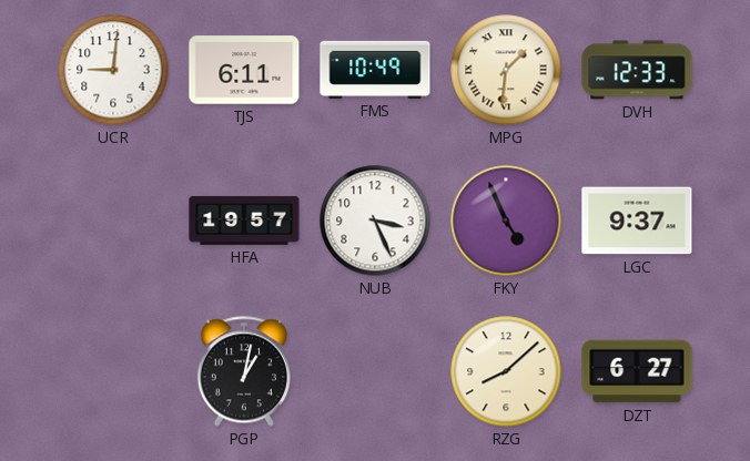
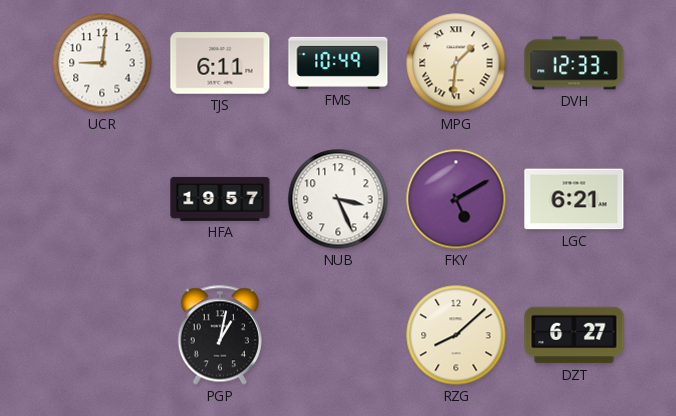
FKY: 4:56 -> 5:10 (456, 199)
LGC: 9:37 -> 6:21 (574, 199)
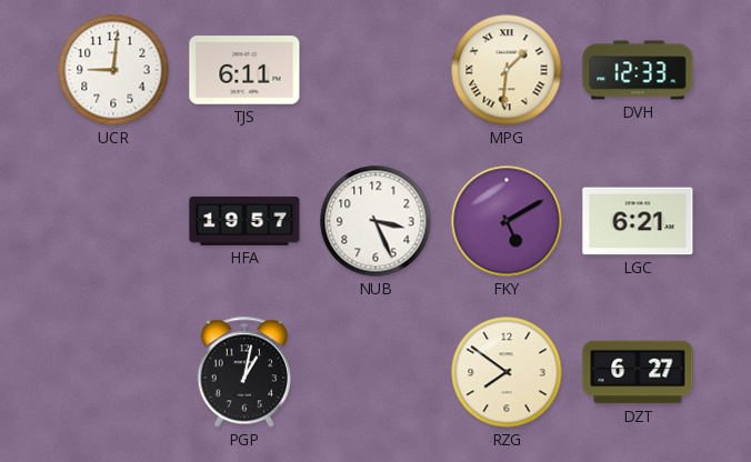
FMS: 10:49 -> none (338, 63)
RZG: 8:08 -> 7:51 (507, 372)
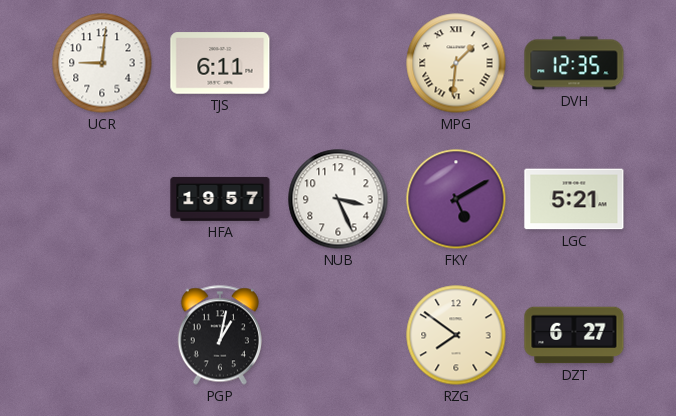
DVH: 12:33 -> 12:35 (574, 63)
LGC: 6:21 -> 5:21 (574, 199)
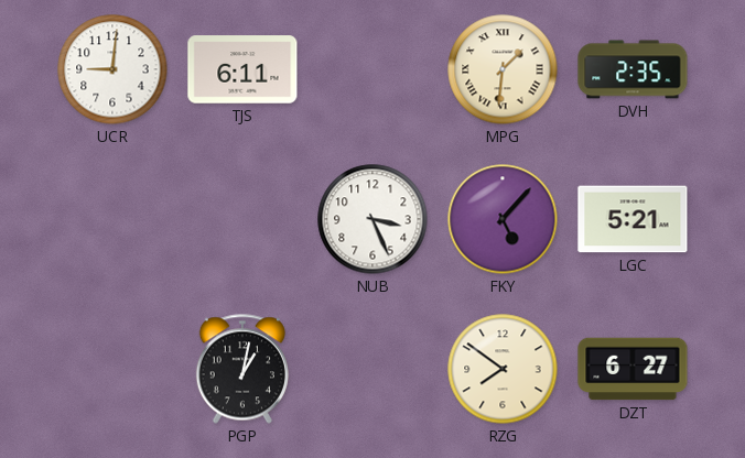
DVH: 12:35 -> 2:35 (633, 69)
HFA: 19:57 -> none (220, 199)
FKY: 5:10 -> 5:07 (503, 219)
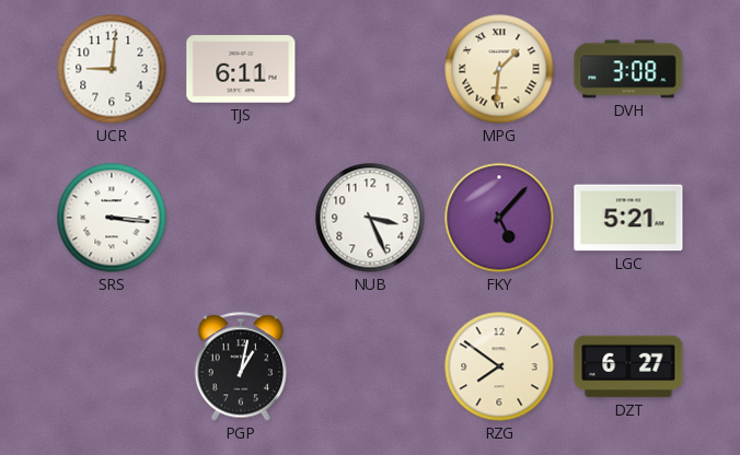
DVH: 2:35 -> 3:08 (628, 69)
SRS: none -> 3:16 (112, 218)
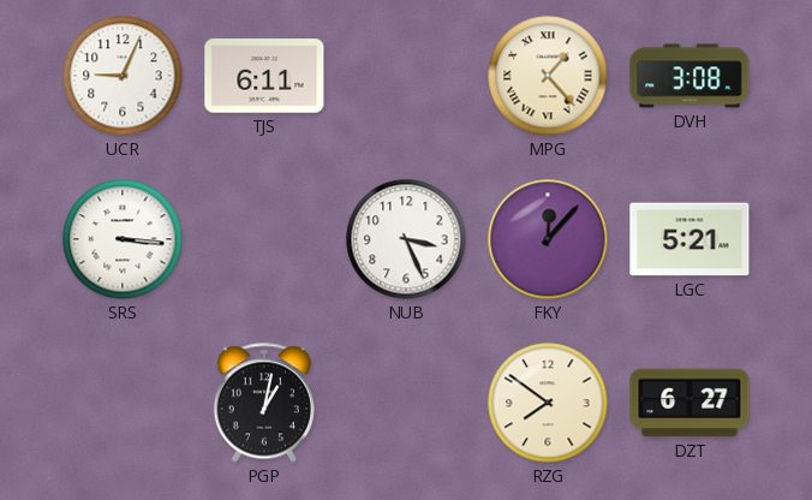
UCR: 9:01 -> 9:04 (123, 76)
MPG: 1:31 -> 1:23 (548, 76)
FKY: 5:07 -> 12:07 (548, 239)
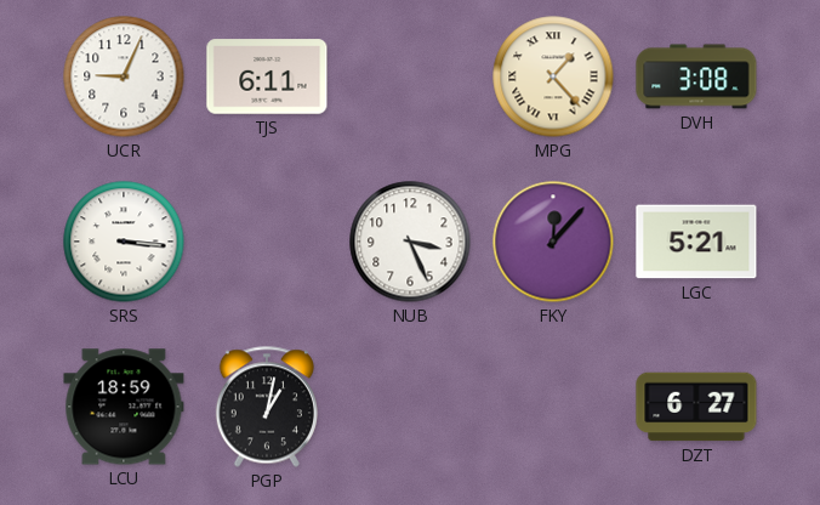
LCU: none -> 18:59 (124, 407)
RZG: 7:51 -> none (548, 403)
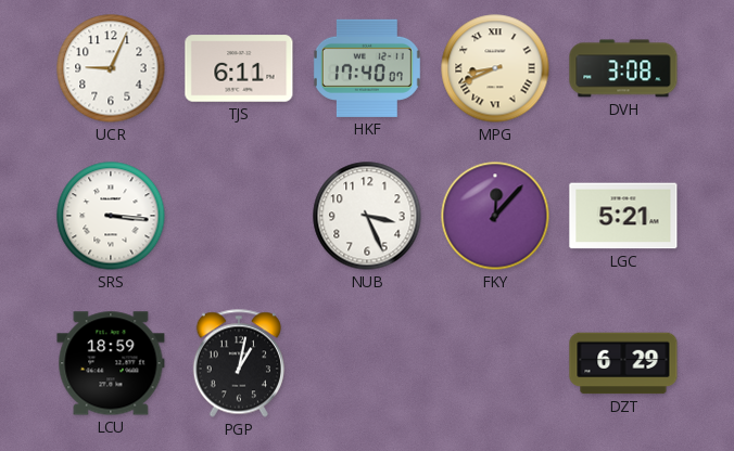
HKF: none -> 17:40 (367, 68)
MPG: 1:23 -> 8:41 (495, 68)
DZT: 6:27 -> 6:29 (623, 363)
